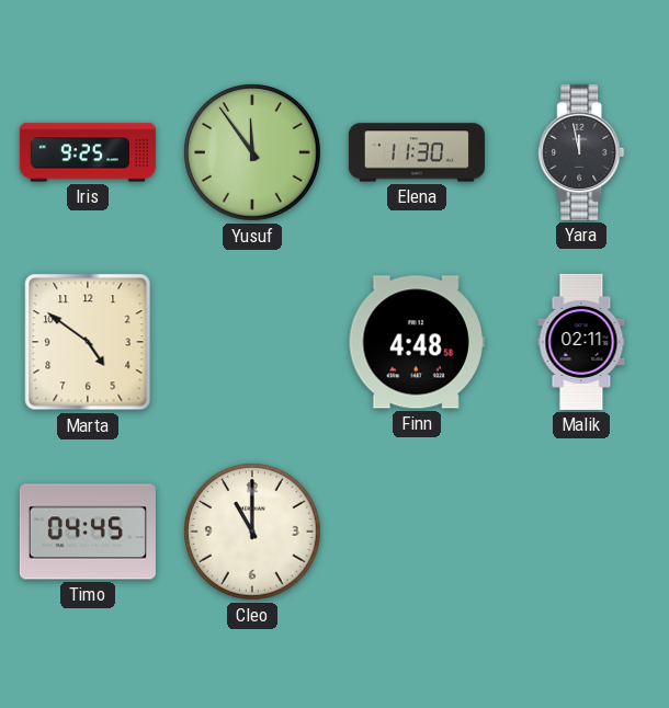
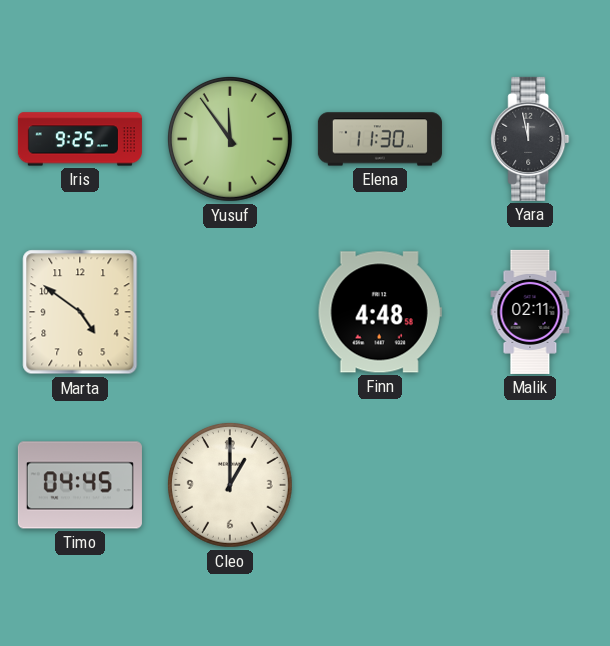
Cleo: 11:00 -> 1:00 (230, 485)
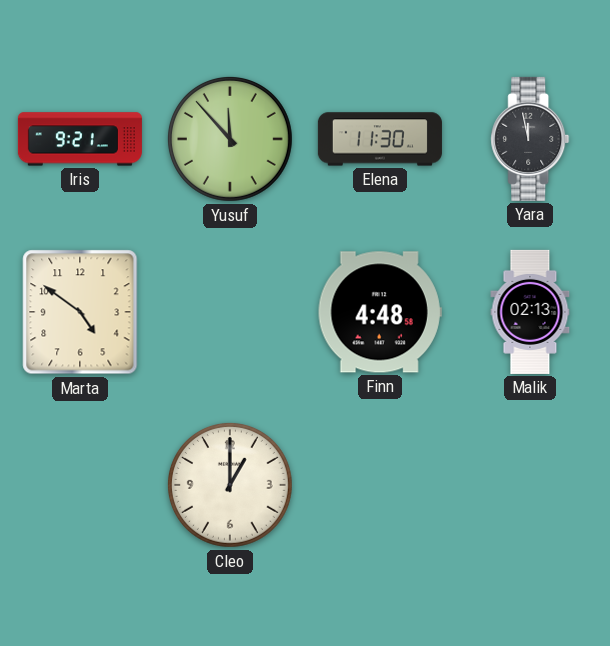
Iris: 9:25 -> 9:21 (80, 139)
Yusuf: 11:54 -> 11:53 (230, 139)
Malik: 02:11 -> 02:13 (530, 312)
Timo: 04:45 -> none (80, 485)
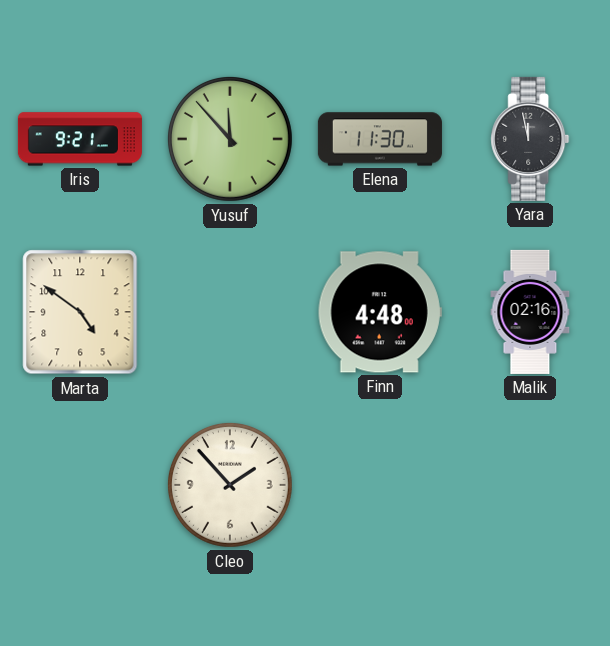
Finn: 4:48:58 -> 4:48:00 (380, 312)
Malik: 02:13 -> 02:16 (530, 312)
Cleo: 1:00 -> 1:53 (230, 485)
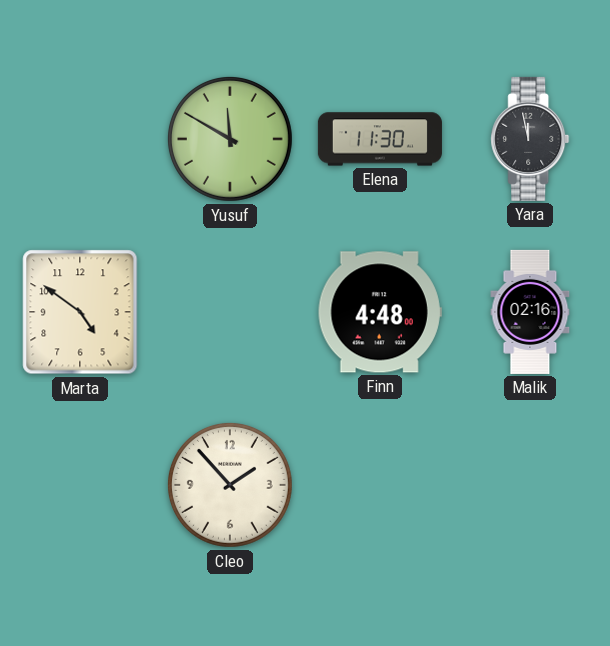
Iris: 9:21 -> none (80, 139)
Yusuf: 11:53 -> 11:50 (230, 139)
